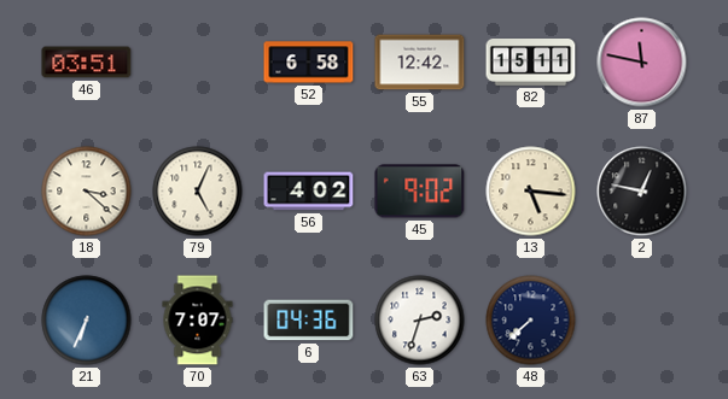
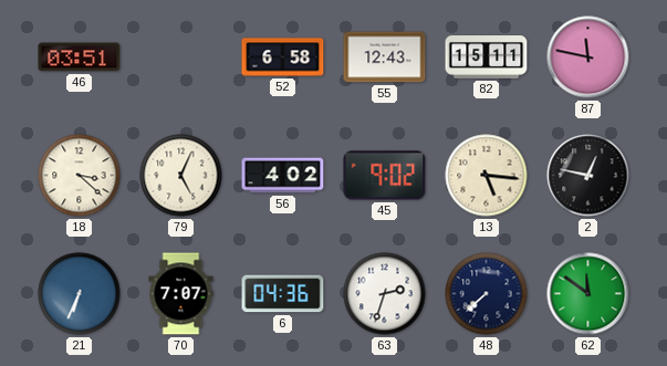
55: 12:42 -> 12:43 (385, 57)
62: none -> 11:51 (588, 294)
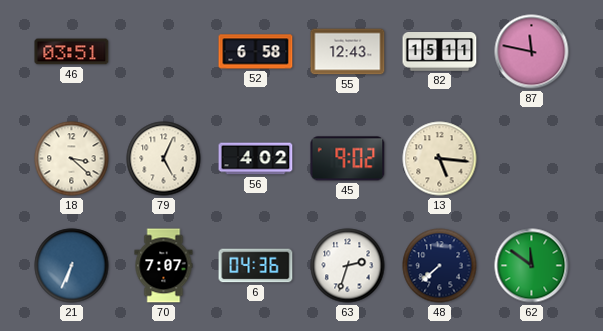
2: 12:47 -> none (588, 176)
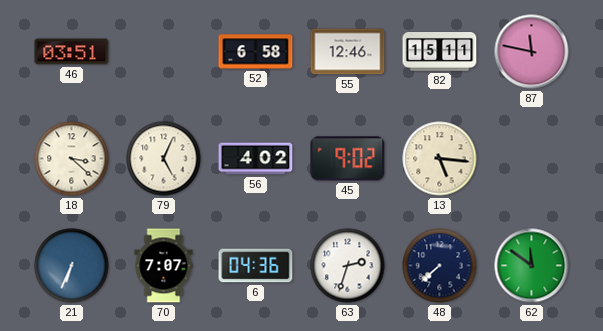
55: 12:43 -> 12:46 (348, 52)
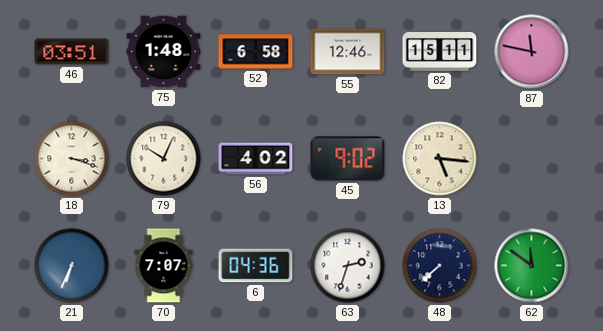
75: none -> 1:48 (164, 52)
18: 3:22 -> 3:18 (72, 159)
79: 5:04 -> 10:04 (164, 159)
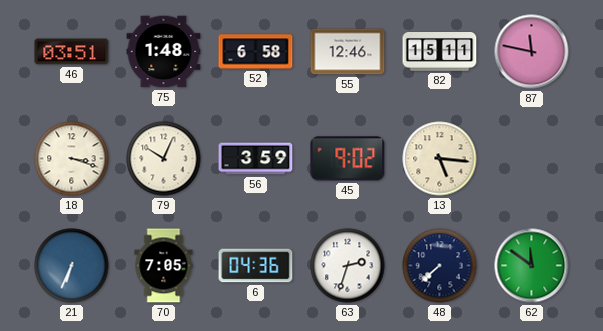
56: 4:02 -> 3:59 (256, 159)
70: 7:07 -> 7:05 (164, 266)
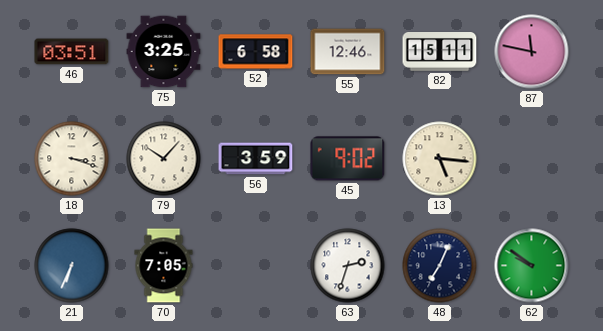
75: 1:48 -> 3:25 (164, 52)
79: 10:04 -> 10:07 (164, 159)
6: 04:36 -> none (256, 266)
48: 7:38 -> 7:04 (440, 266)
62: 11:51 -> 9:51 (532, 266)
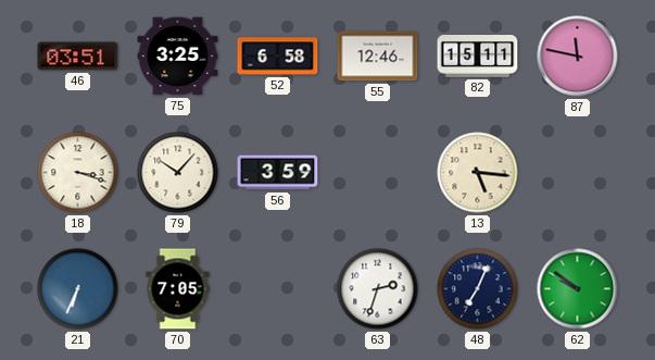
45: 9:02 -> none (348, 159)
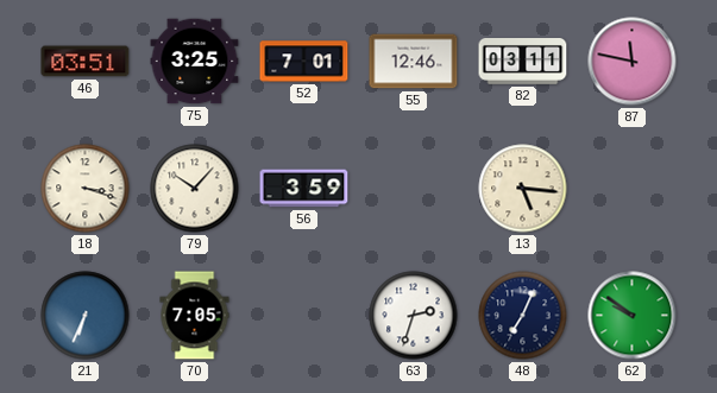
52: 6:58 -> 7:01 (304, 62)
82: 15:11 -> 03:11 (523, 62)
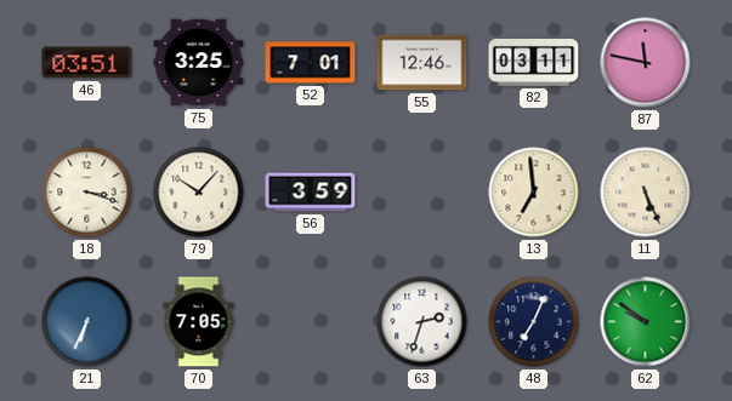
13: 5:16 -> 6:59 (534, 193)
11: none -> 5:26 (646, 193)
